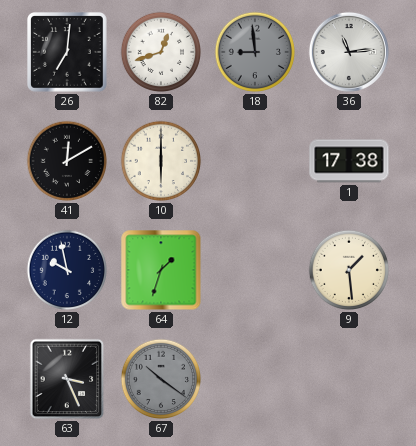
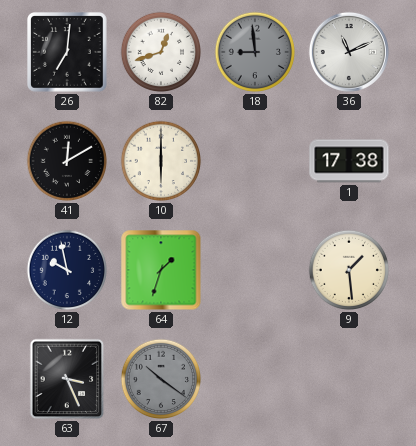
36: 11:14 -> 11:11 (349, 52)
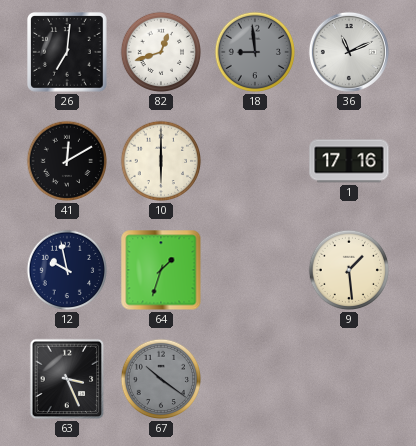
1: 17:38 -> 17:16 (349, 161)
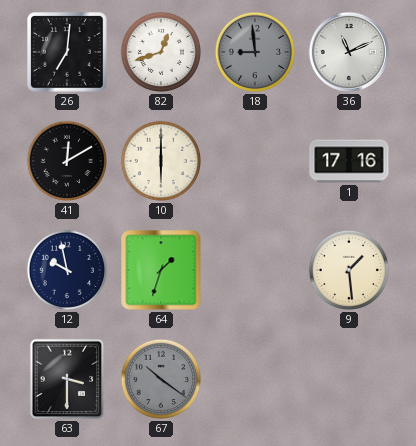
63: 3:26 -> 3:30 (67, 379)
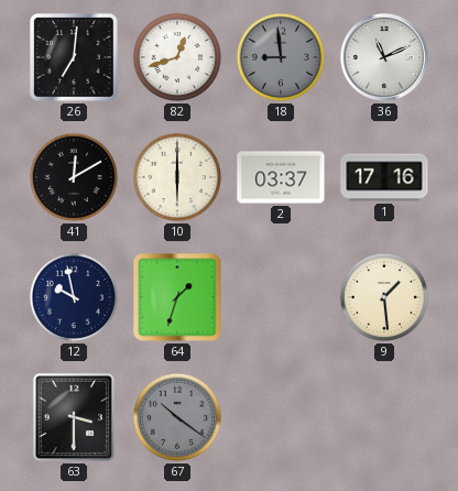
2: none -> 03:37 (281, 177)
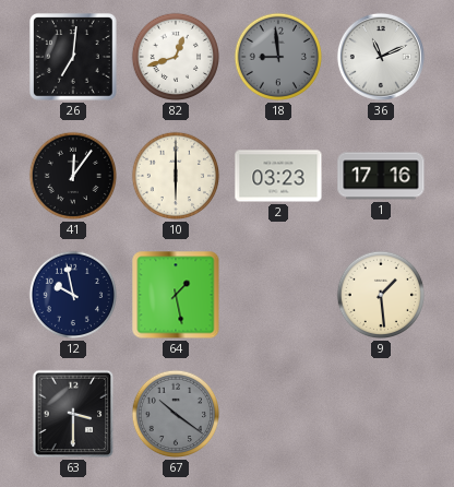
41: 12:10 -> 12:06 (73, 176)
2: 03:37 -> 03:23 (278, 176)
64: 1:33 -> 1:28 (176, 295)
